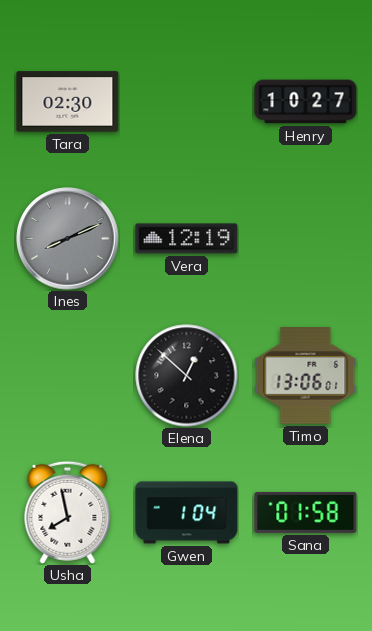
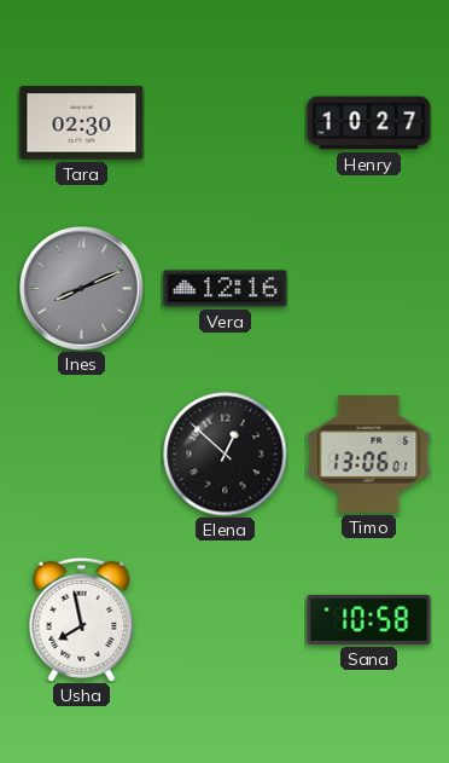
Vera: 12:19 -> 12:16 (226, 289)
Gwen: 1:04 -> none (187, 513)
Sana: 01:58 -> 10:58 (369, 619)
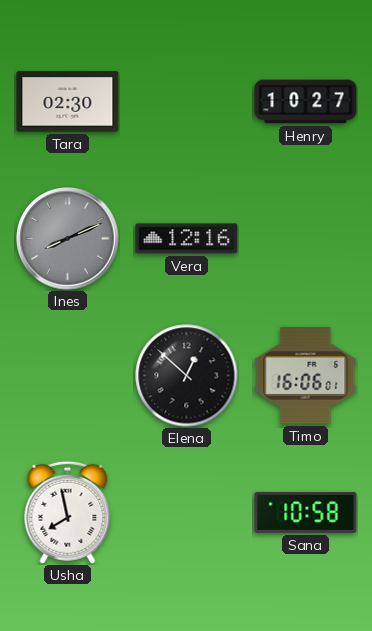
Timo: 13:06 -> 16:06 (306, 376)
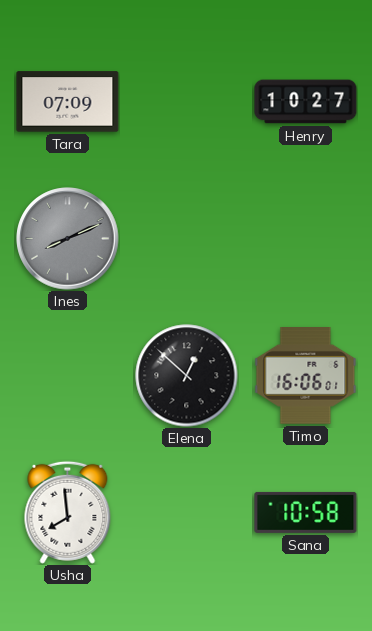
Tara: 02:30 -> 07:09 (68, 102)
Vera: 12:16 -> none (187, 239)
Usha: 7:58 -> 7:59 (68, 512)
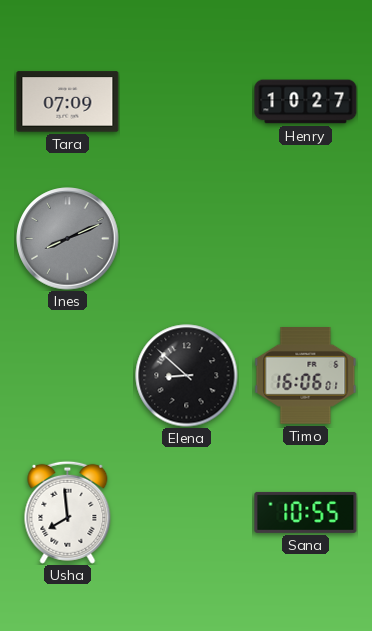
Elena: 12:52 -> 8:52 (187, 376)
Sana: 10:58 -> 10:55 (306, 512)
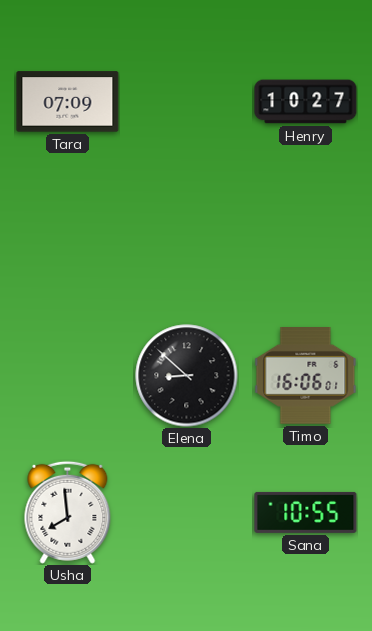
Ines: 8:11 -> none (68, 239)
